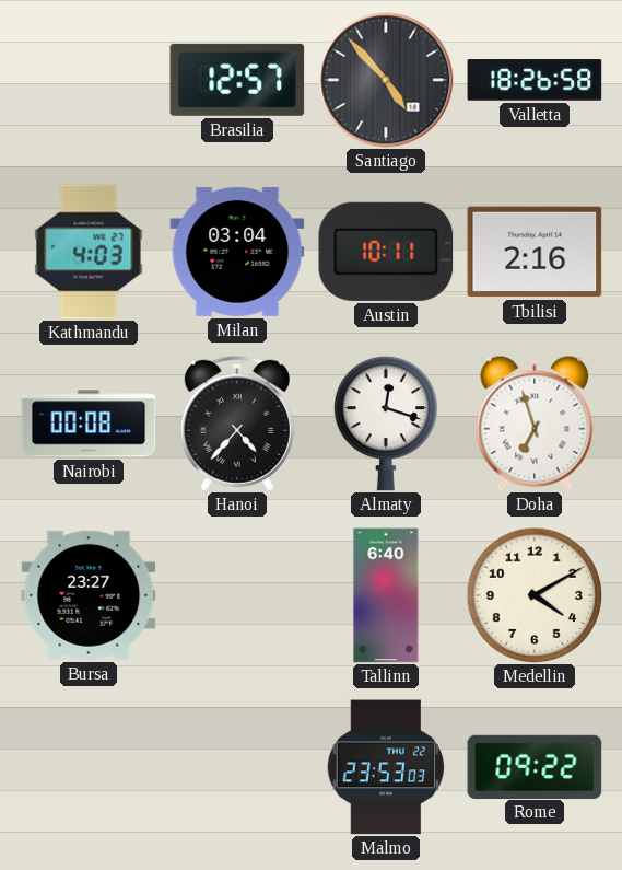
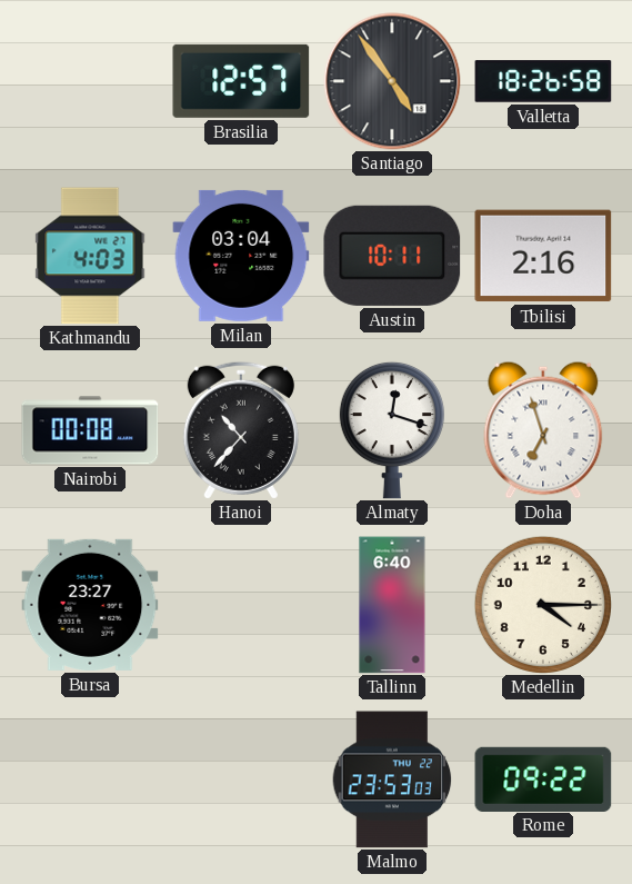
Santiago: 4:53 -> 4:54 (392, 81)
Hanoi: 4:37 -> 10:37 (241, 430)
Medellin: 4:10 -> 4:15 (542, 604)
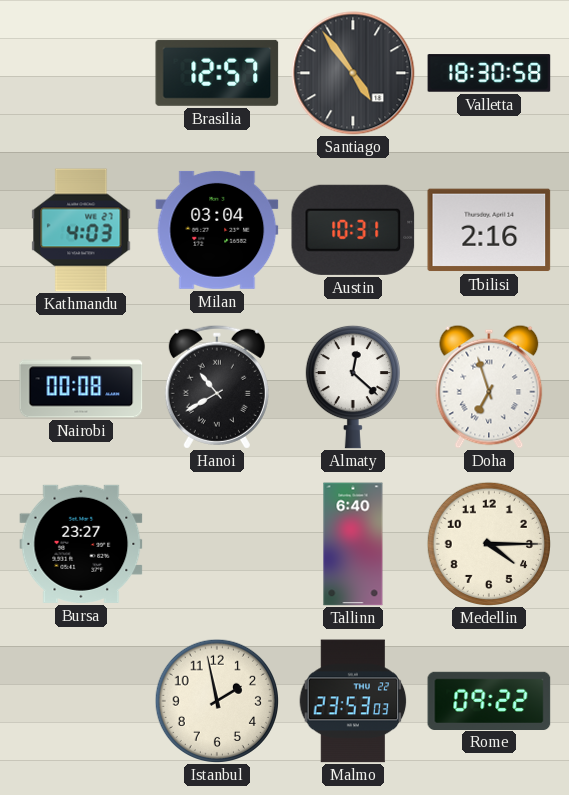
Valletta: 18:26 -> 18:30 (489, 73)
Austin: 10:11 -> 10:31 (353, 230)
Hanoi: 10:37 -> 10:40 (217, 387)
Almaty: 12:18 -> 12:22 (353, 387)
Istanbul: none -> 1:58 (216, 700)
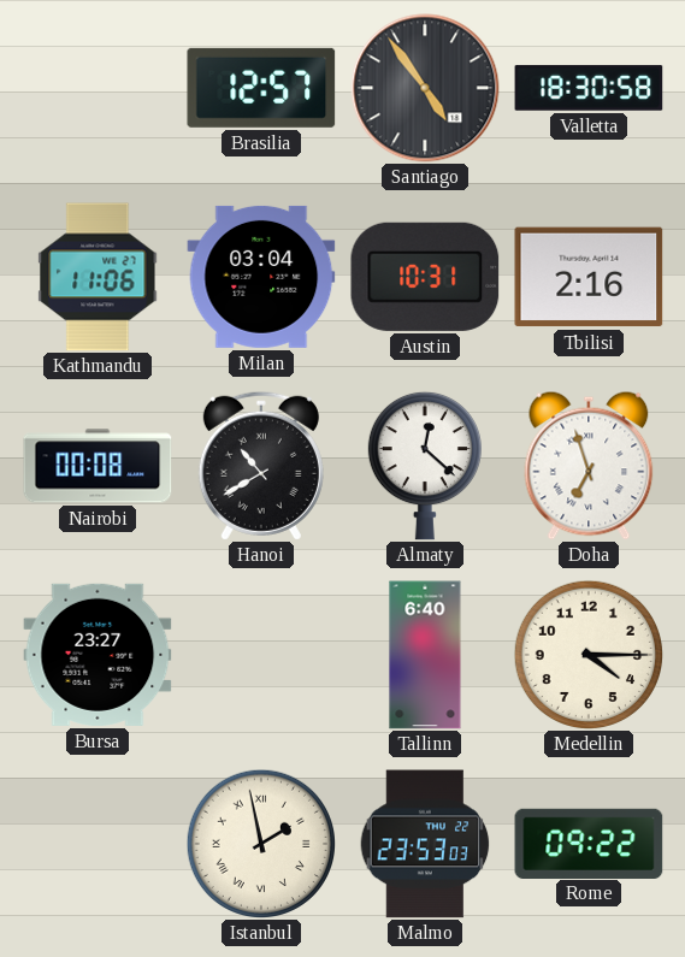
Kathmandu: 4:03 -> 11:06 (98, 277)
Istanbul numerals: Arabic -> Roman (260, 843)
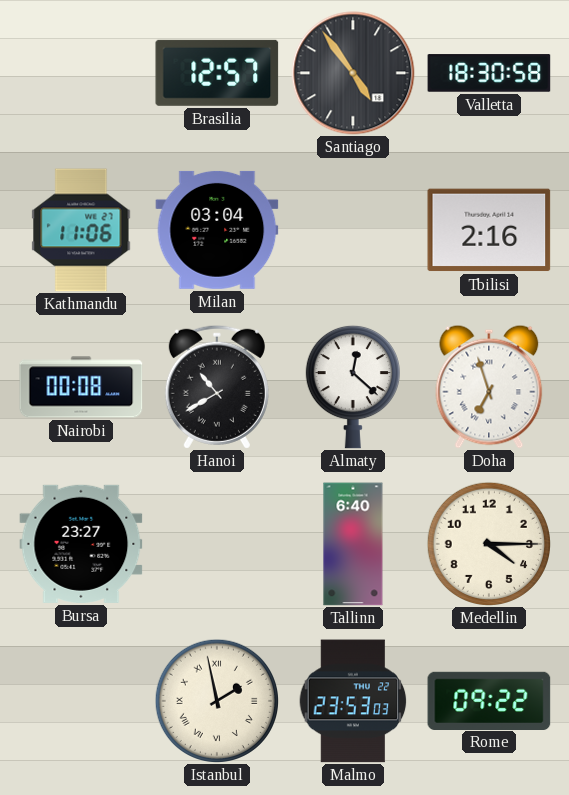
Austin: 10:31 -> none (425, 277)
